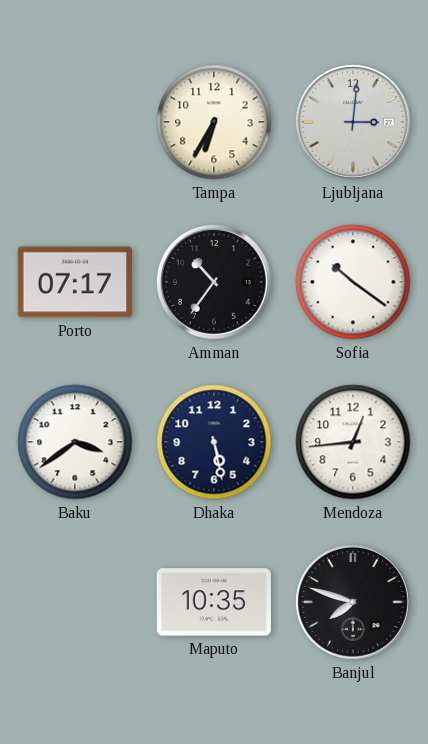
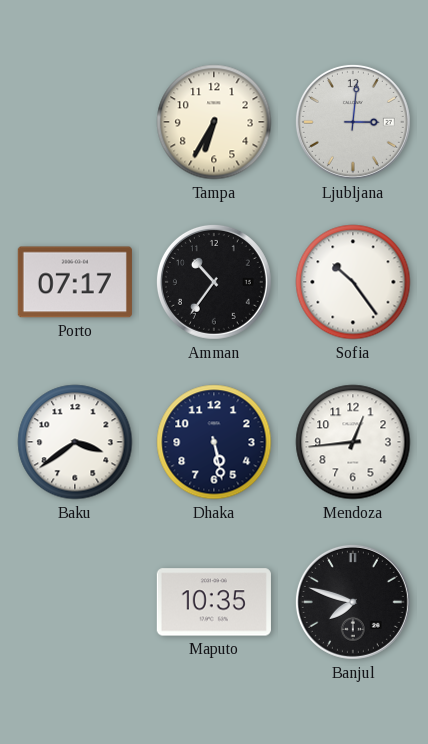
Sofia: 10:21 -> 10:24 (353, 282)
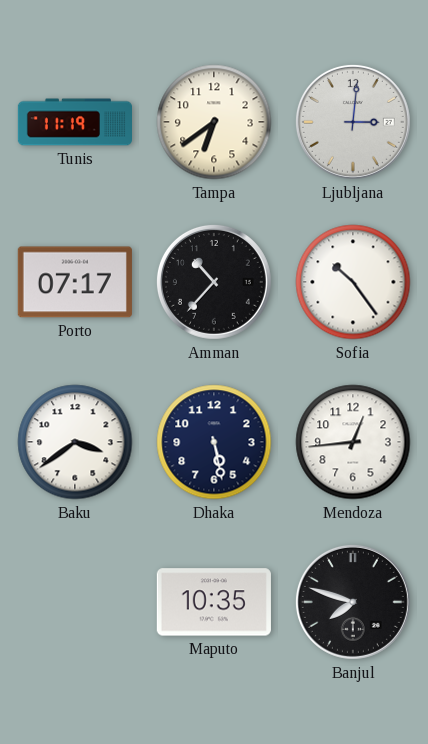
Tunis: none -> 11:19 (74, 122)
Tampa: 6:35 -> 6:39 (214, 122)
Amman: 10:36 -> 10:37 (214, 282)
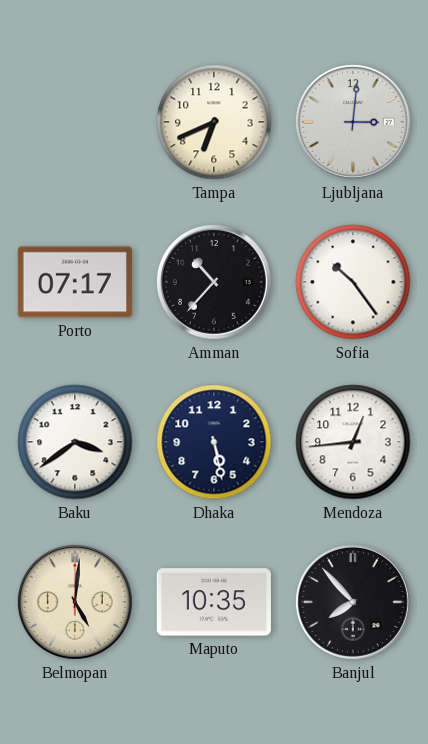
Tunis: 11:19 -> none (74, 122)
Tampa: 6:39 -> 6:41 (214, 122)
Belmopan: none -> 5:01 (75, 602)
Banjul: 7:48 -> 7:53 (353, 602)
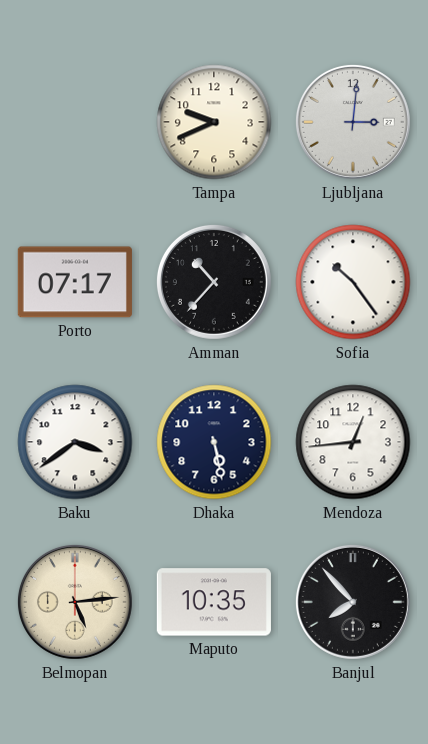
Tampa: 6:41 -> 9:41 (214, 122)
Belmopan: 5:01 -> 5:14 (75, 602)
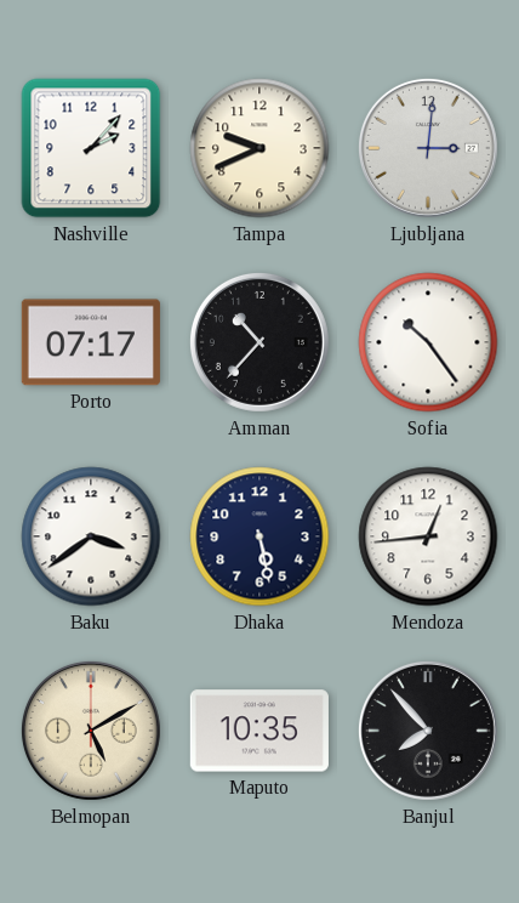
Nashville: none -> 2:07 (91, 148)
Belmopan: 5:14 -> 5:10 (91, 731)
